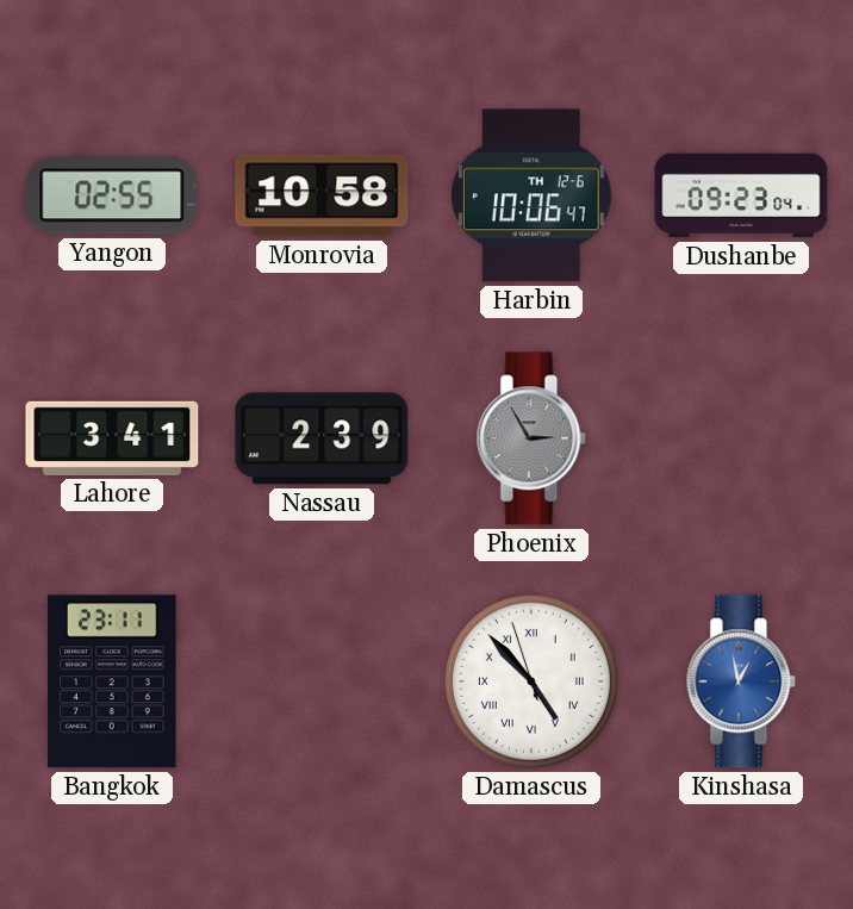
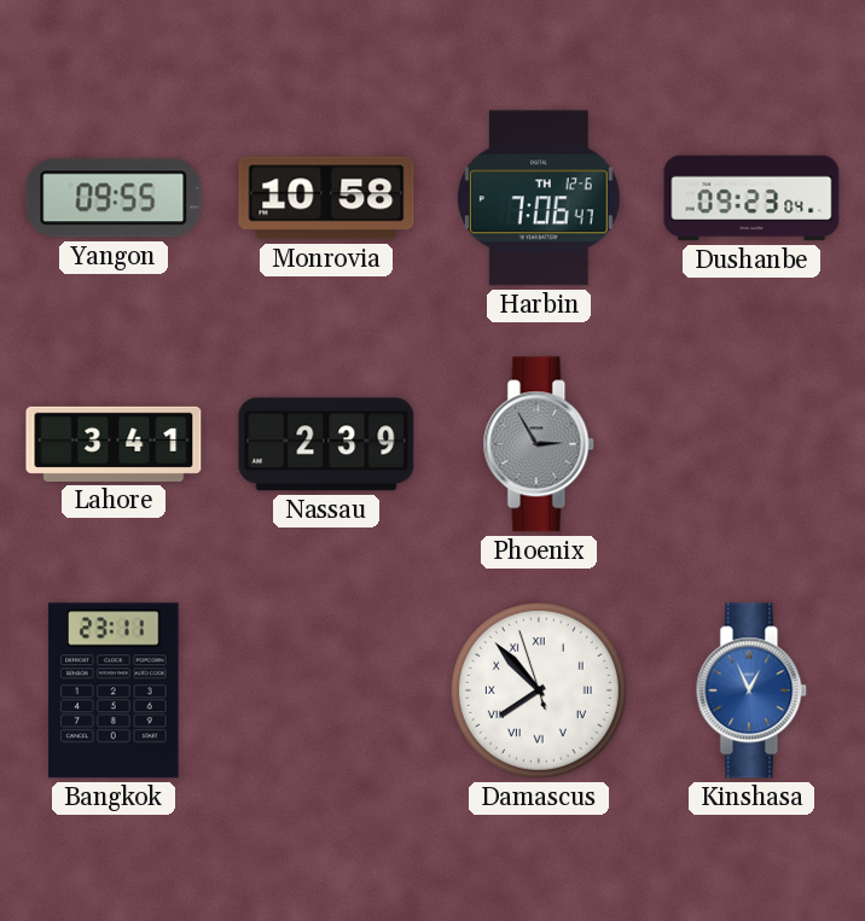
Yangon: 02:55 -> 09:55 (114, 198)
Harbin: 10:06 -> 7:06 (540, 198)
Damascus: 4:52 -> 7:52 (539, 690)
Kinshasa: 12:58 -> 12:56 (751, 690)
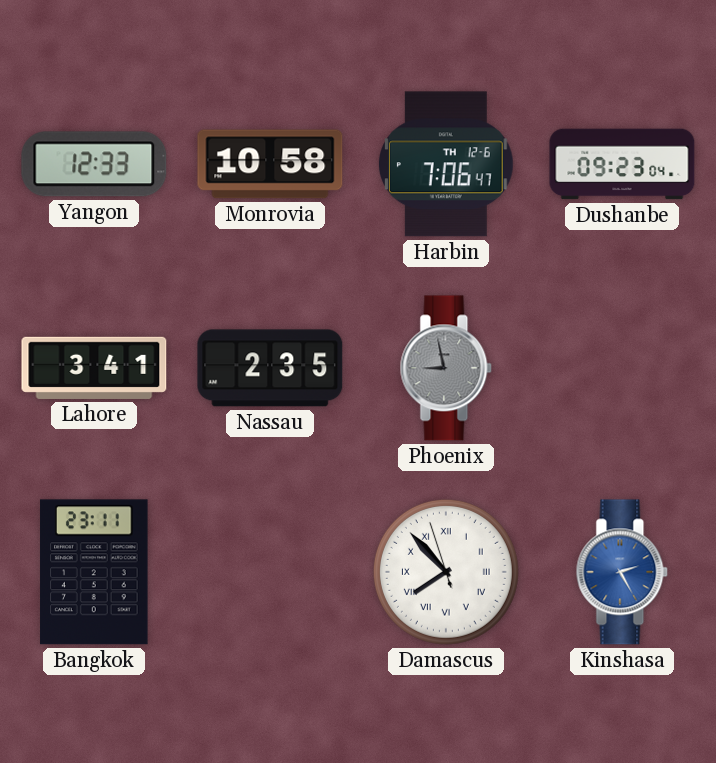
Yangon: 09:55 -> 12:33 (94, 164)
Nassau: 2:39 -> 2:35 (270, 368)
Phoenix: 2:55 -> 8:58 (446, 368)
Kinshasa: 12:56 -> 2:25 (622, 572)
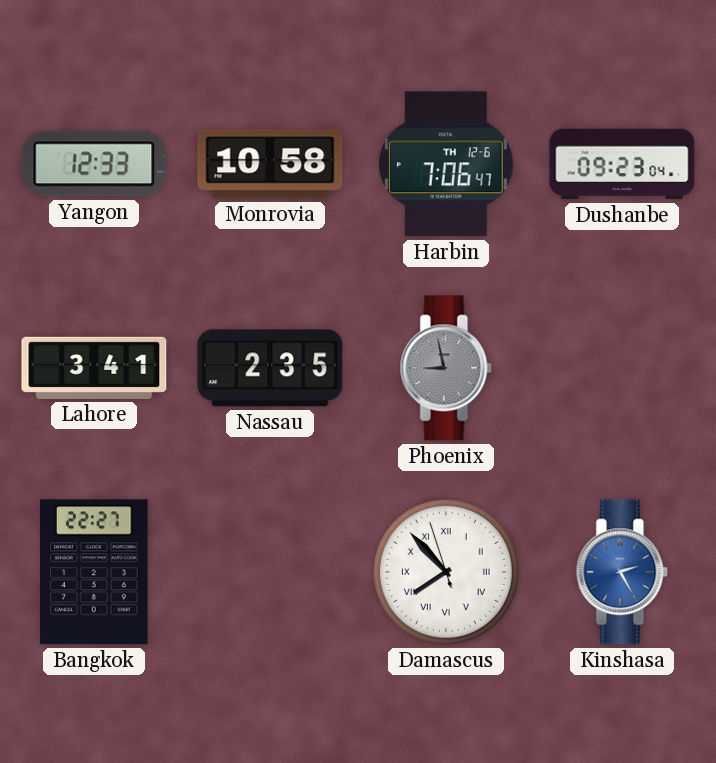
Bangkok: 23:11 -> 22:27 (94, 572)
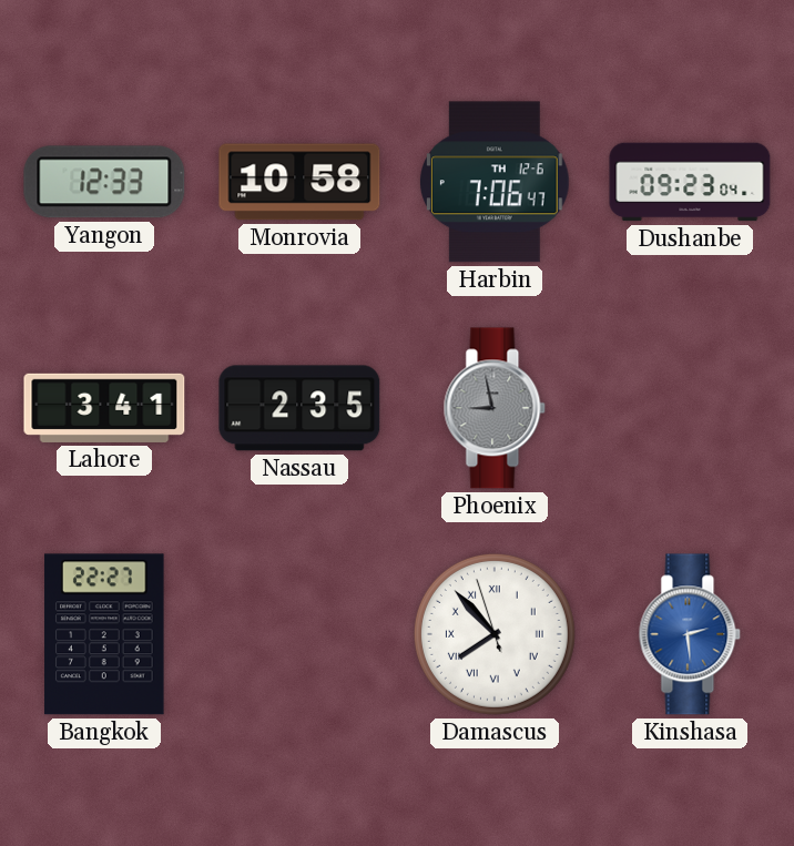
Kinshasa: 2:25 -> 2:29 (690, 634)
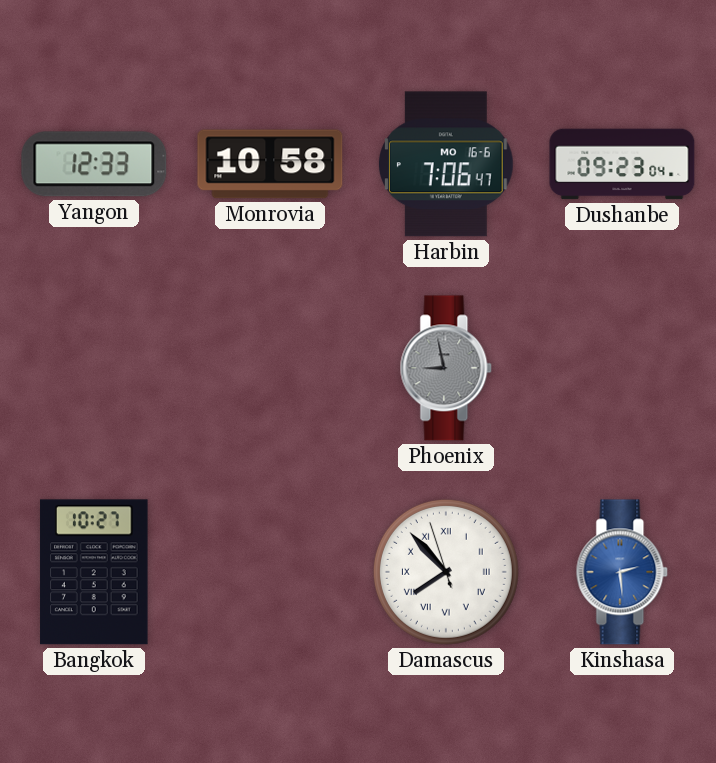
Harbin date: TH 12-6 -> MO 16-6 (447, 164)
Lahore: 3:41 -> none (104, 408)
Nassau: 2:35 -> none (299, 408)
Bangkok: 22:27 -> 10:27 (94, 572)
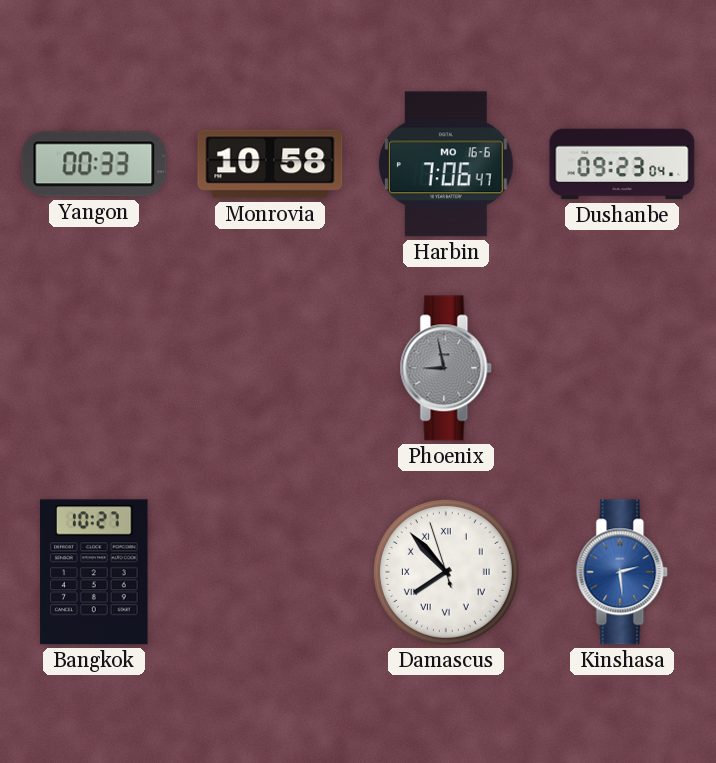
Yangon: 12:33 -> 00:33 (94, 164)
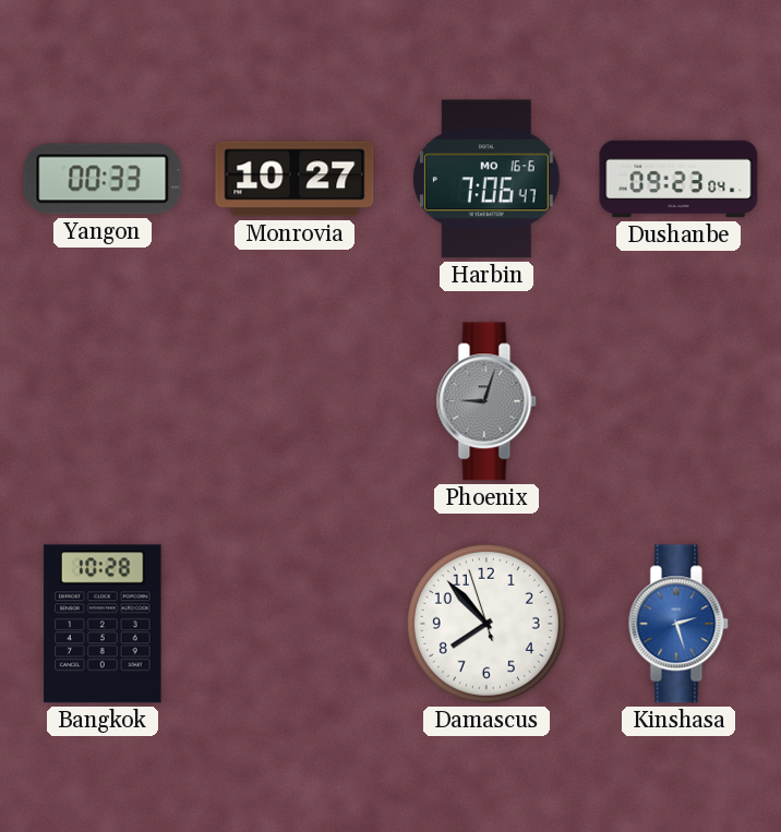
Monrovia: 10:58 -> 10:27 (295, 179)
Phoenix: 8:58 -> 9:03 (486, 401)
Bangkok: 10:27 -> 10:28 (103, 624)
Damascus numerals: Roman -> Arabic (486, 624)
Kinshasa: 2:29 -> 2:27 (678, 624)
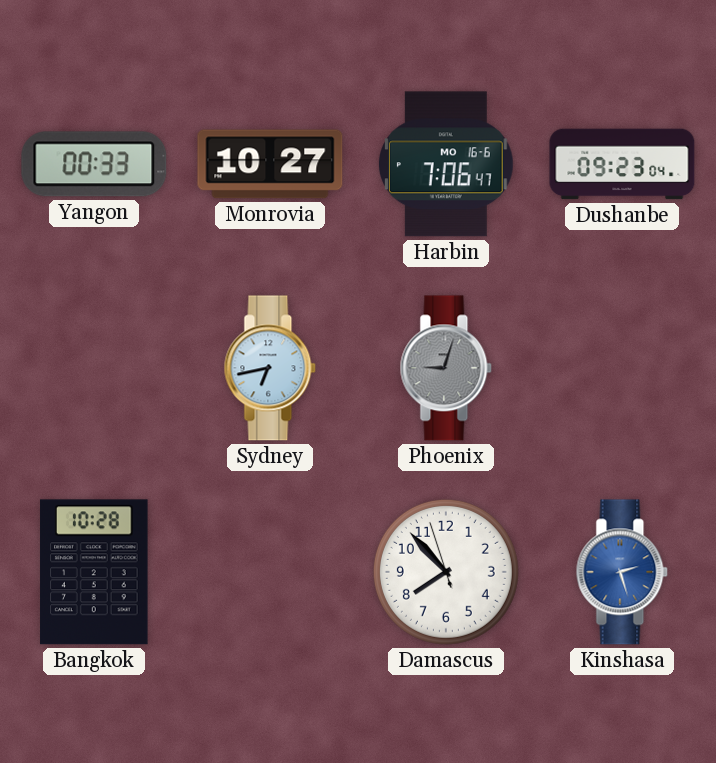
Sydney: none -> 6:43 (270, 368)
